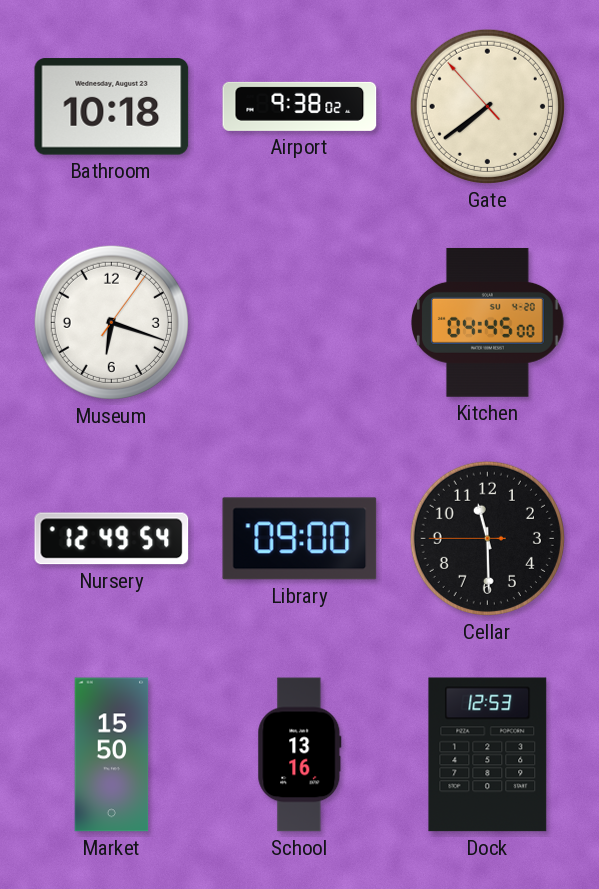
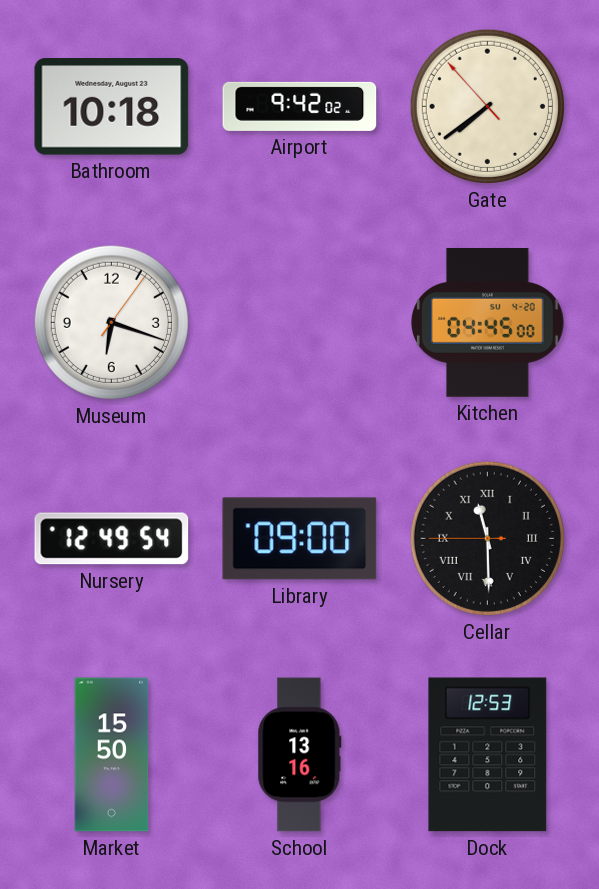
Airport: 9:38 -> 9:42 (300, 106)
Cellar numerals: Arabic -> Roman (487, 538)
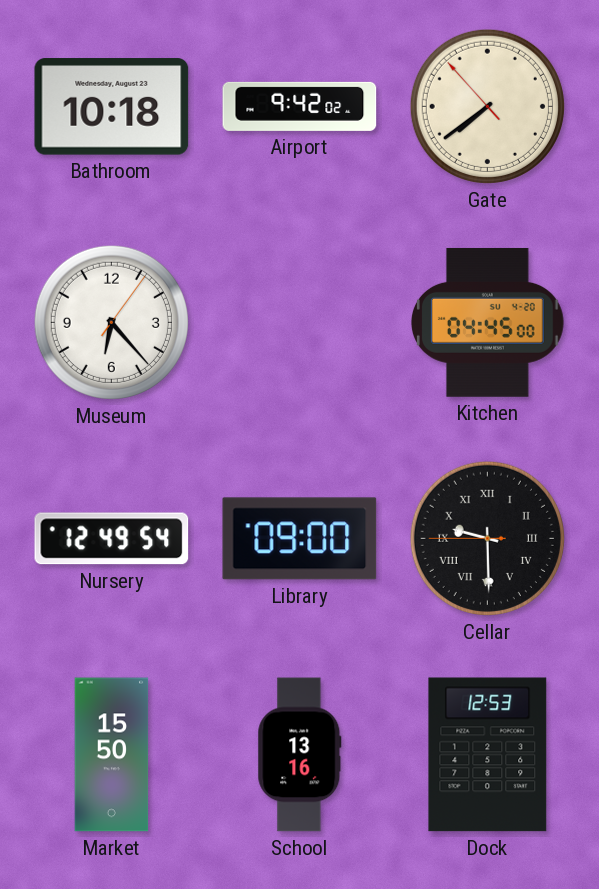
Museum: 6:18 -> 6:23 (111, 322)
Cellar: 11:29 -> 9:29 (487, 538)
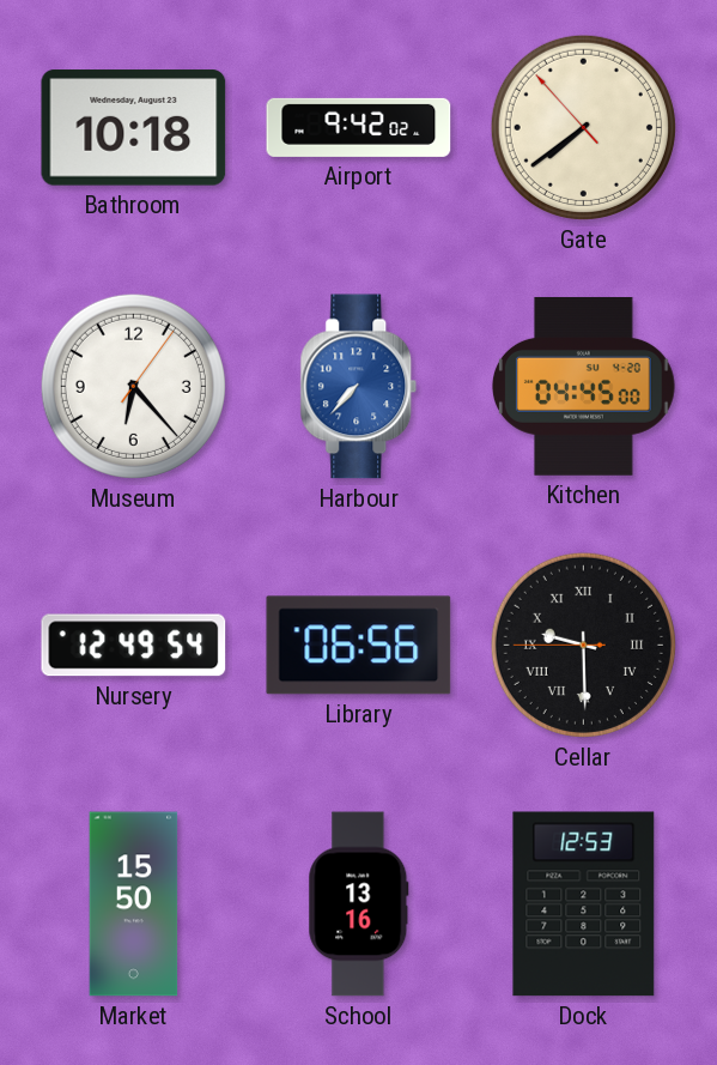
Harbour: none -> 7:37 (359, 387)
Library: 09:00 -> 06:56 (359, 646)
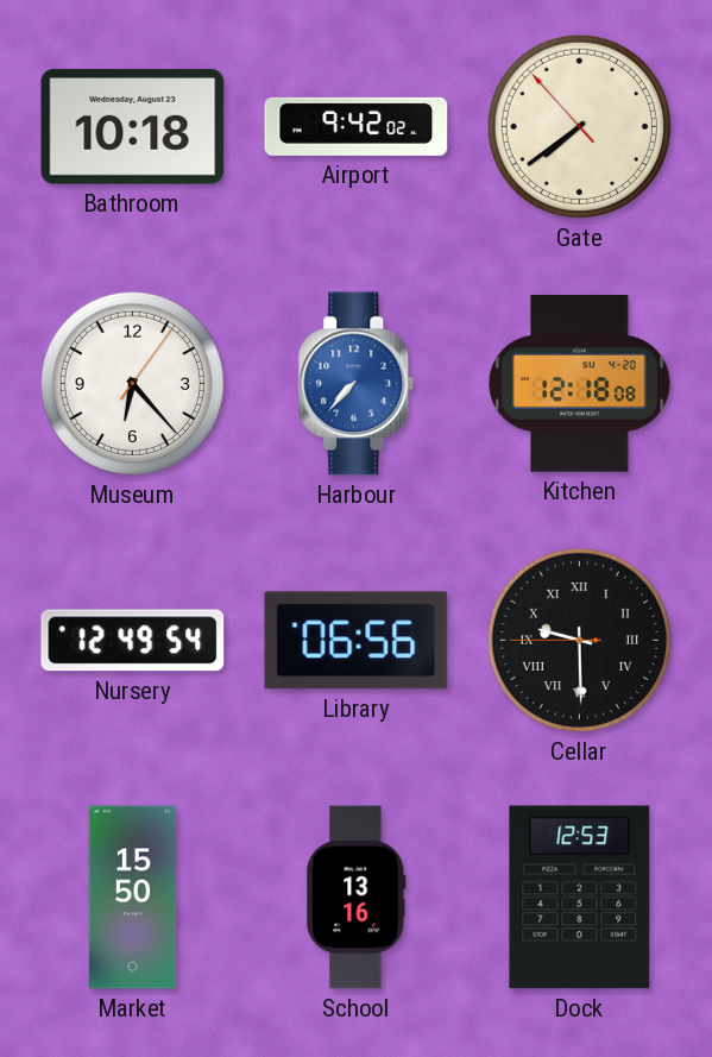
Kitchen: 04:45 -> 12:18 (580, 383)
